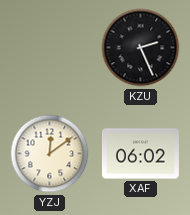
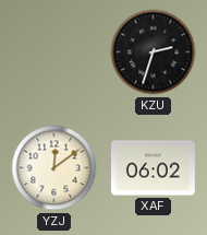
KZU: 2:26 -> 2:33 (154, 52)
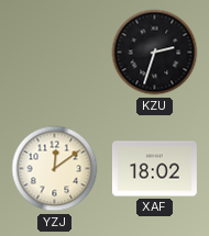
XAF: 06:02 -> 18:02 (154, 169)
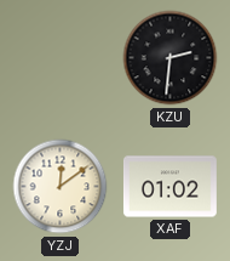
KZU: 2:33 -> 2:31 (171, 58)
XAF: 18:02 -> 01:02 (169, 187)
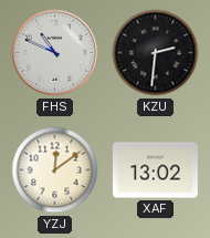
FHS: none -> 10:49 (55, 53)
XAF: 01:02 -> 13:02 (155, 170)
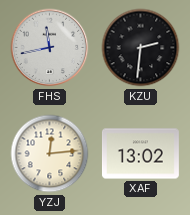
FHS: 10:49 -> 11:43 (50, 48)
YZJ: 12:09 -> 12:14 (50, 154)
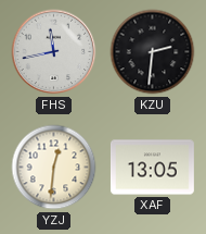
YZJ: 12:14 -> 12:31 (54, 168)
XAF: 13:02 -> 13:05 (152, 168)
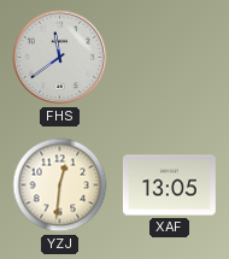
FHS: 11:43 -> 11:39 (60, 58)
KZU: 2:31 -> none (153, 52)
